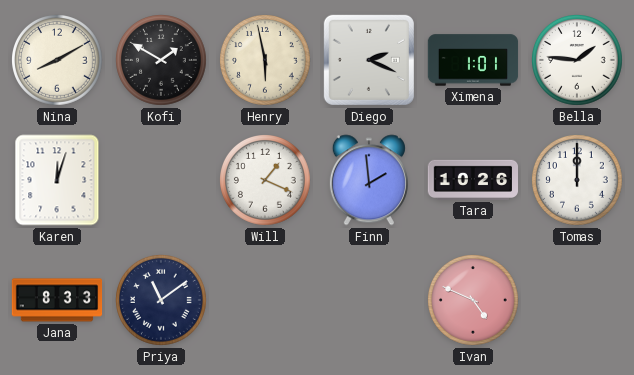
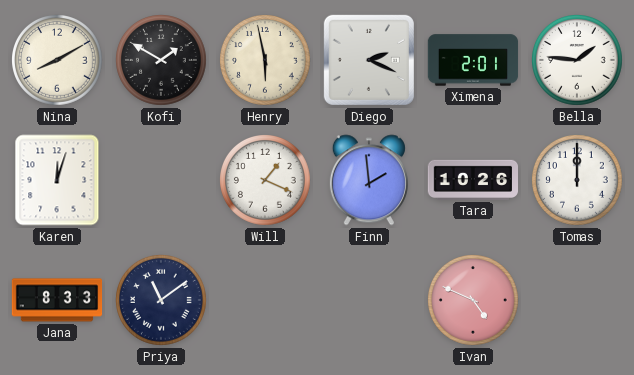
Ximena: 1:01 -> 2:01 (473, 60)
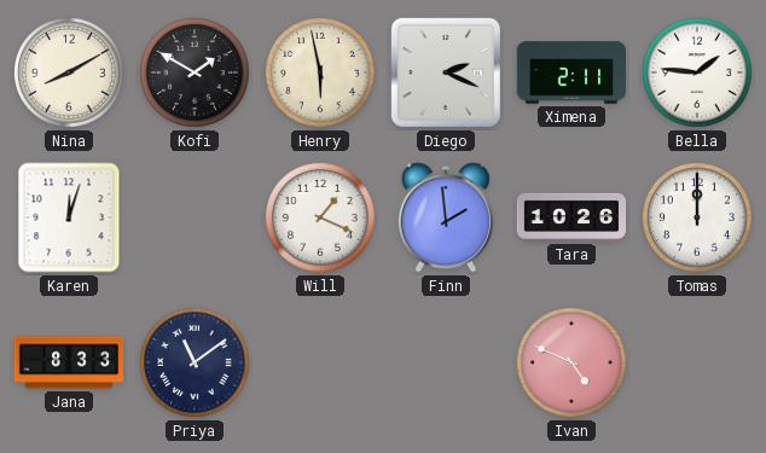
Ximena: 2:01 -> 2:11 (571, 72)
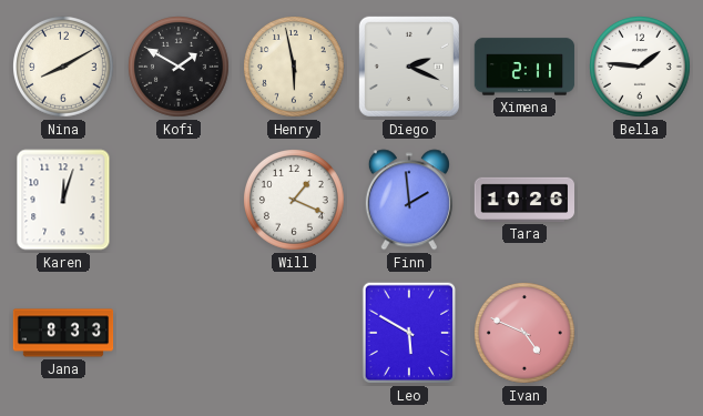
Tomas: 12:00 -> none (698, 219)
Priya: 11:09 -> none (196, 364)
Leo: none -> 5:50 (408, 333)
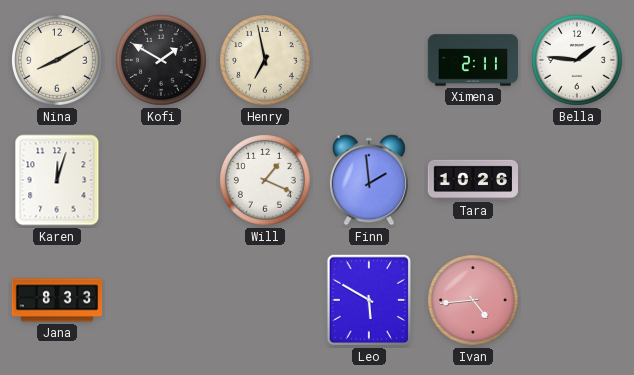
Henry: 5:58 -> 6:58 (266, 61)
Diego: 2:19 -> none (409, 67)
Ivan: 4:49 -> 4:44 (474, 301)
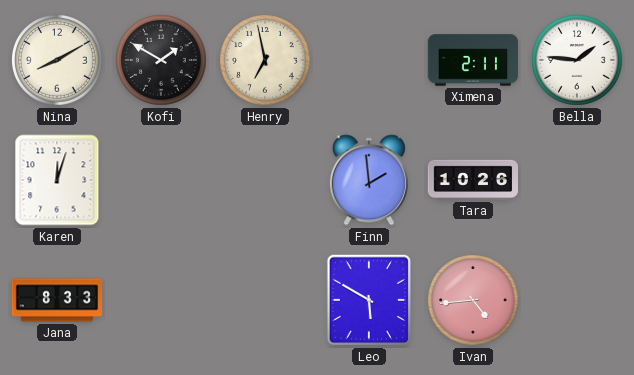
Will: 1:19 -> none (266, 181)
